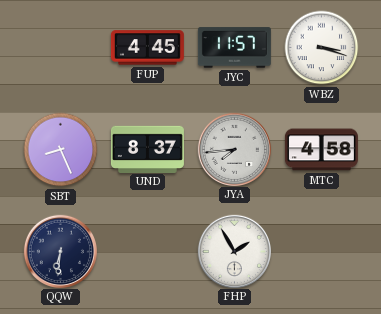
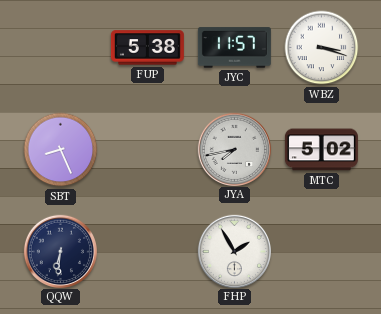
FUP: 4:45 -> 5:38 (147, 48)
UND: 8:37 -> none (147, 149)
JYA: 7:44 -> 7:43 (234, 149)
MTC: 4:58 -> 5:02 (321, 150)
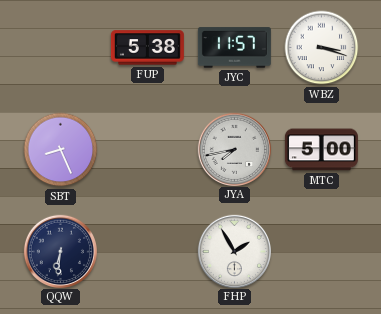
MTC: 5:02 -> 5:00 (321, 150)
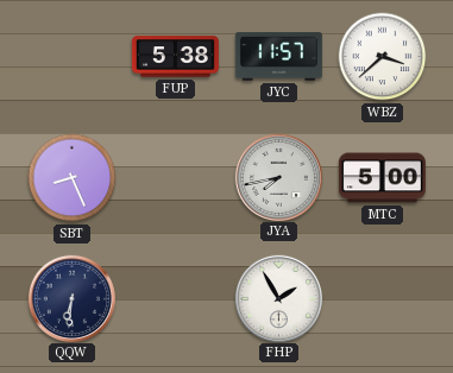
WBZ: 3:18 -> 3:38 (383, 57)
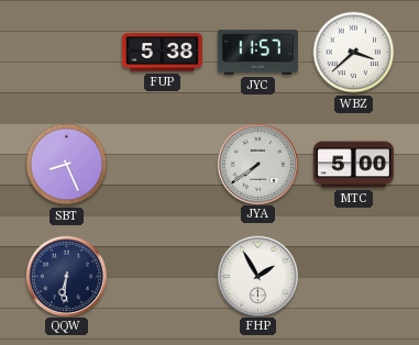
JYA: 7:43 -> 7:39 (257, 164)
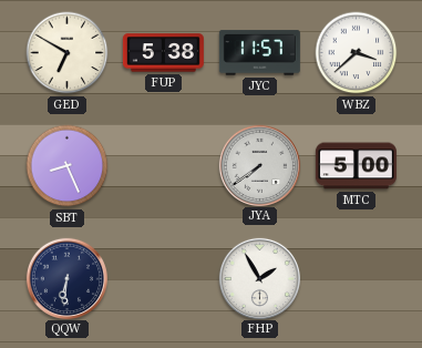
GED: none -> 6:50 (68, 53)
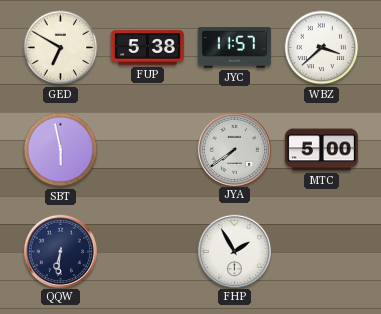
SBT: 8:26 -> 5:58 (61, 150)
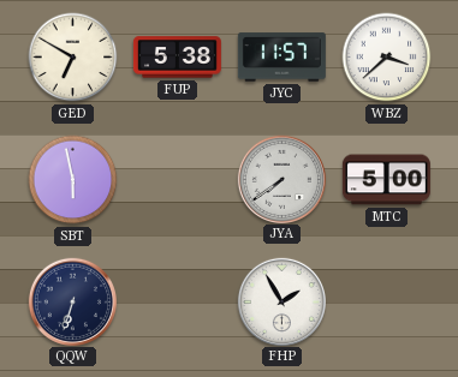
QQW: 6:31 -> 6:33 (72, 301)
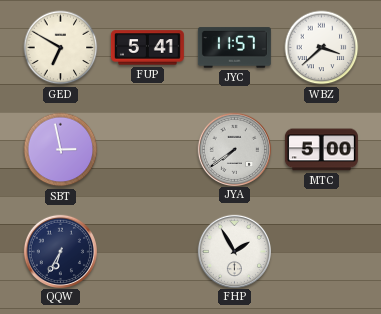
FUP: 5:38 -> 5:41 (147, 48)
SBT: 5:58 -> 2:58 (61, 150)
QQW: 6:33 -> 6:35 (60, 251)
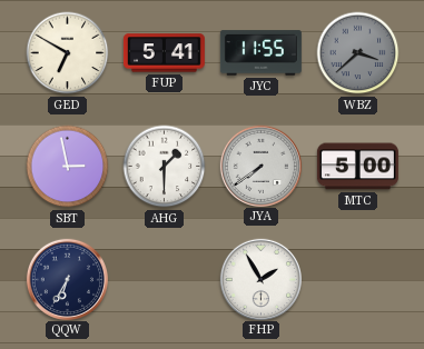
JYC: 11:57 -> 11:55 (260, 53)
WBZ dial: white -> grey (358, 53)
AHG: none -> 1:30 (165, 167)
